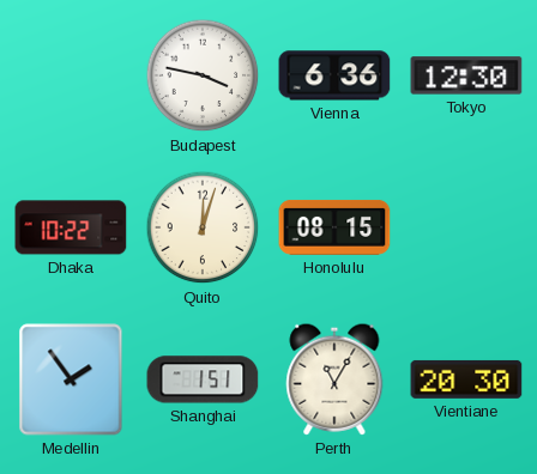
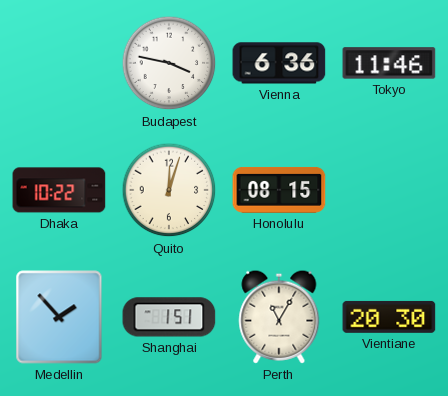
Tokyo: 12:30 -> 11:46 (389, 63)
Medellin: 1:54 -> 1:53 (59, 317)
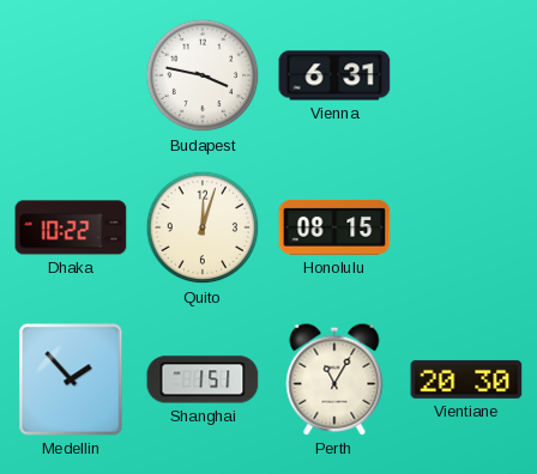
Vienna: 6:36 -> 6:31 (334, 75)
Tokyo: 11:46 -> none (389, 63)
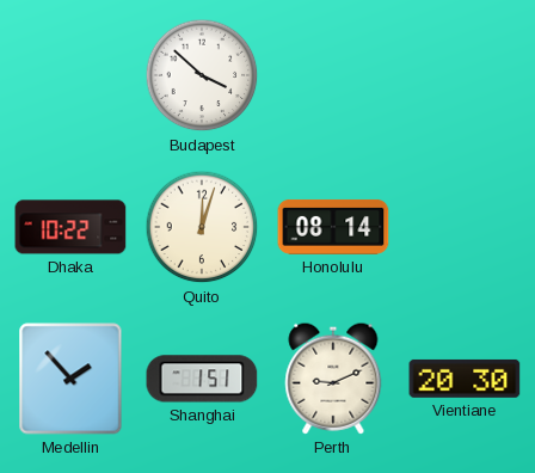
Budapest: 3:47 -> 3:52 (202, 75)
Vienna: 6:31 -> none (334, 75)
Honolulu: 08:15 -> 08:14 (333, 227)
Perth: 11:05 -> 9:11 (333, 379)
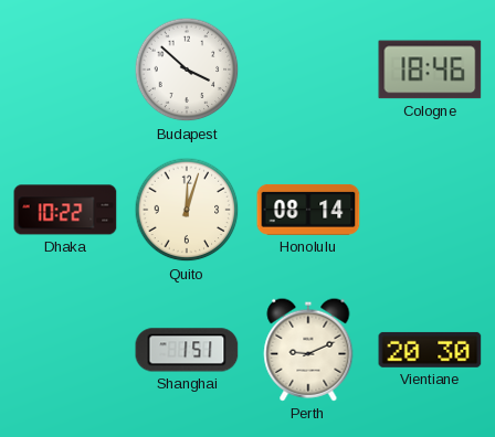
Cologne: none -> 18:46 (430, 70)
Medellin: 1:53 -> none (70, 379)
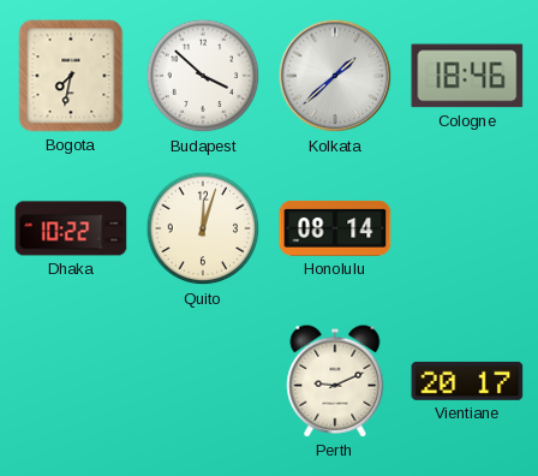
Bogota: none -> 7:32 (71, 76)
Kolkata: none -> 1:38 (335, 76)
Shanghai: 1:51 -> none (187, 350)
Vientiane: 20:30 -> 20:17 (467, 381)
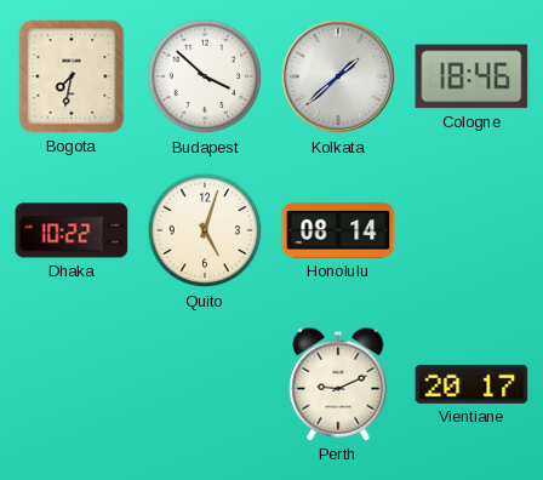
Quito: 12:03 -> 5:03 (205, 230)
